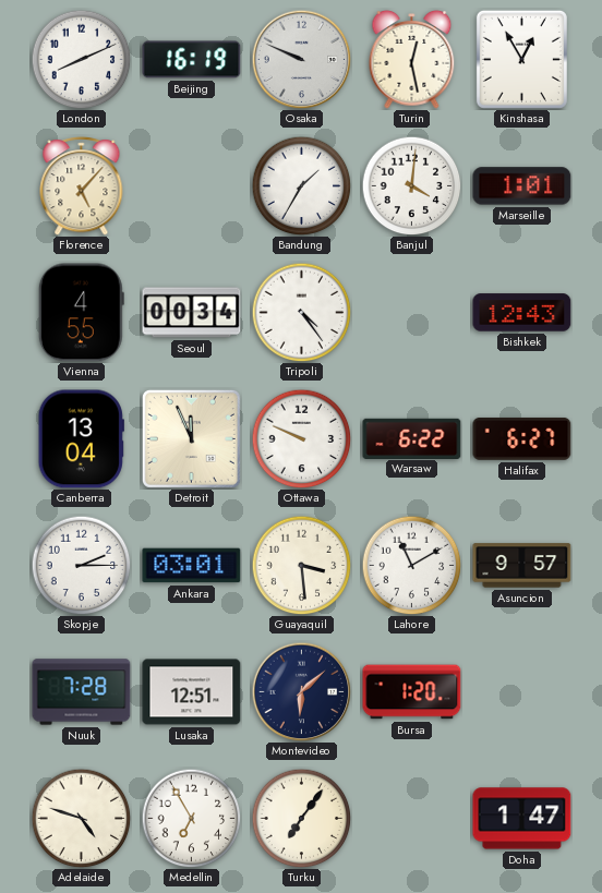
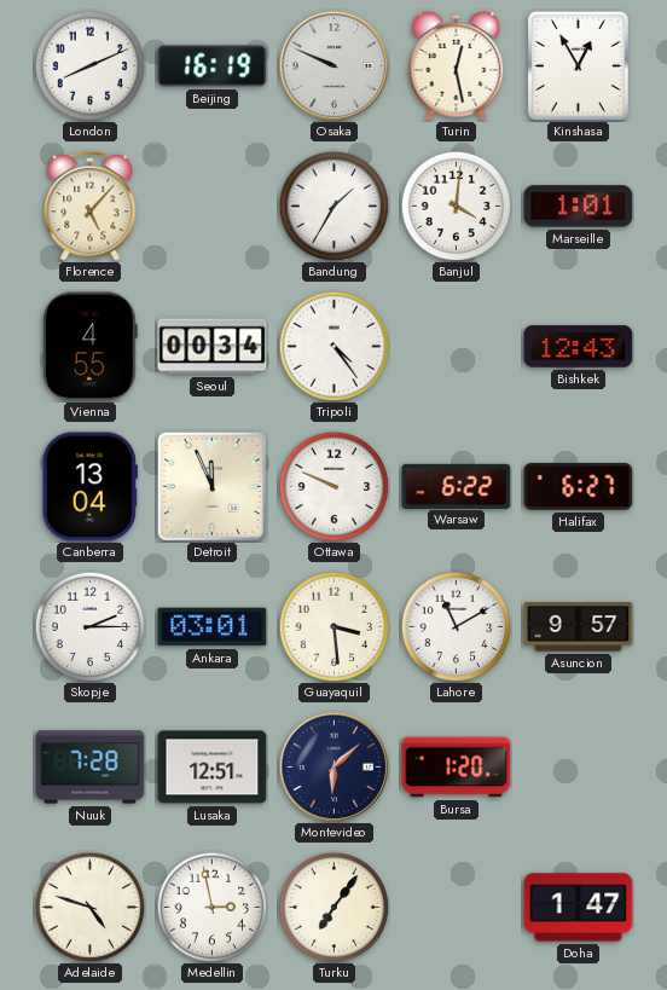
Medellin: 6:55 -> 2:58 (211, 907)
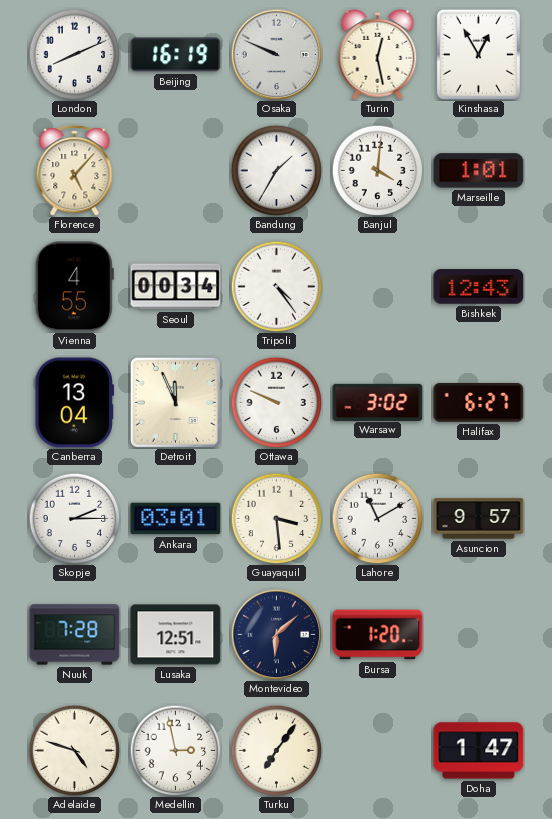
Warsaw: 6:22 -> 3:02 (378, 402)
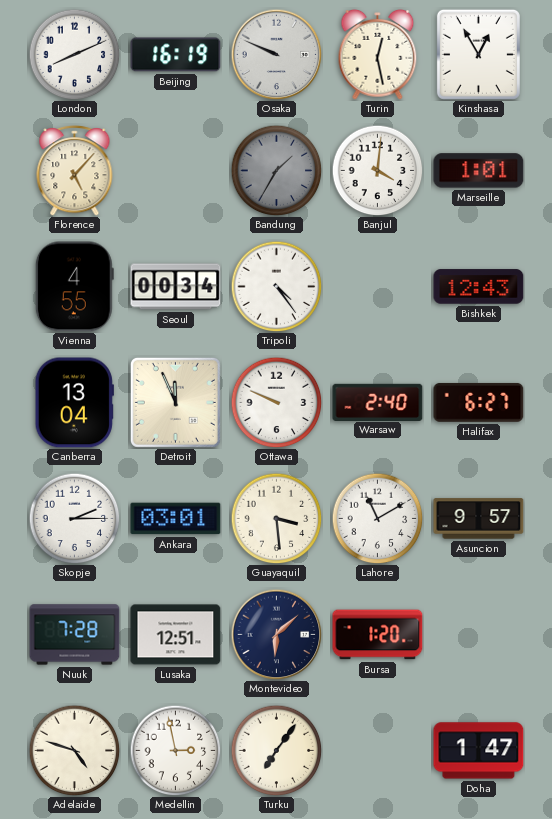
Bandung dial: white -> grey (276, 170)
Warsaw: 3:02 -> 2:40 (378, 402)
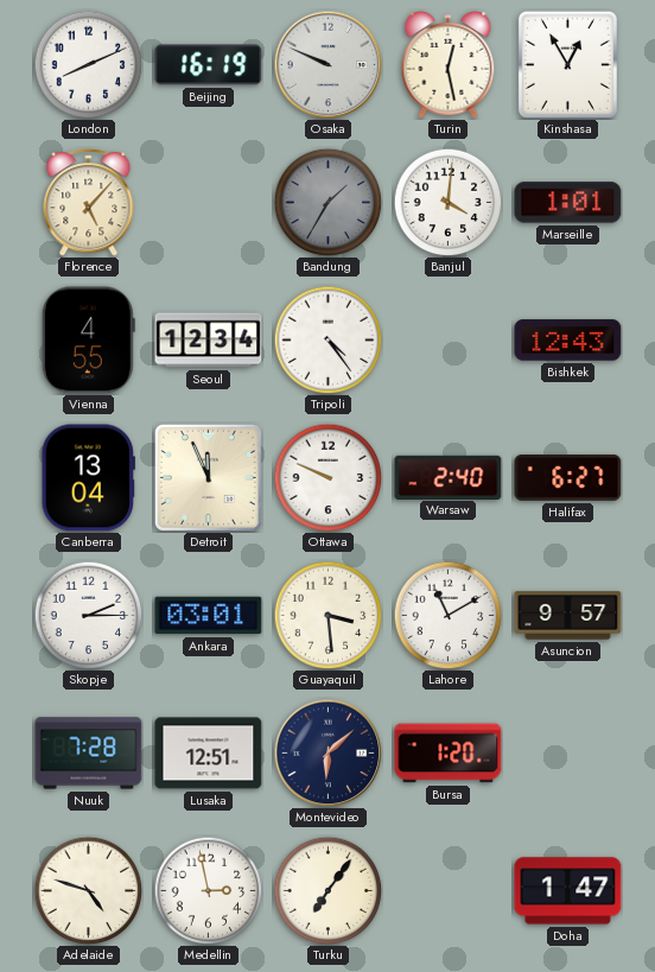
Seoul: 00:34 -> 12:34 (209, 341)
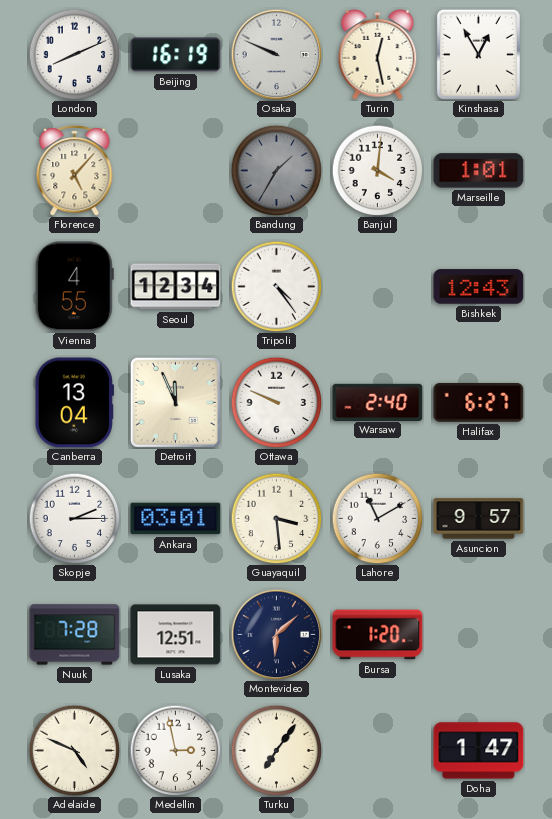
Adelaide: 4:48 -> 4:49 (74, 750)
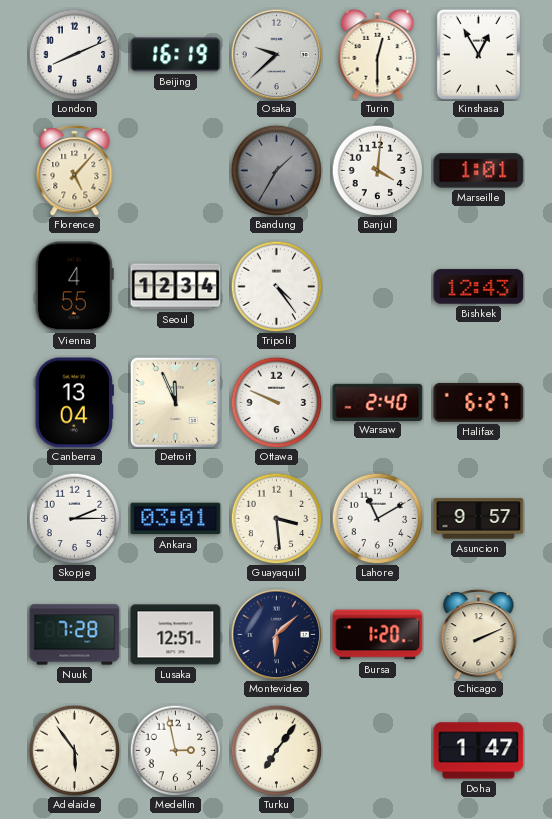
Osaka: 9:49 -> 9:38 (276, 54)
Turin: 12:28 -> 12:30 (378, 55)
Chicago: none -> 2:11 (479, 635)
Adelaide: 4:49 -> 5:54 (74, 750)
